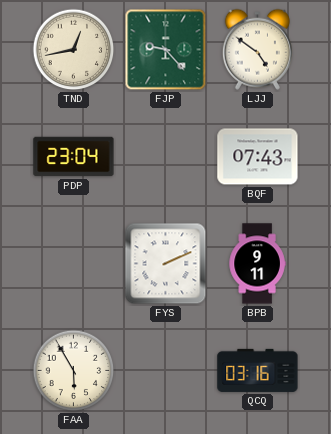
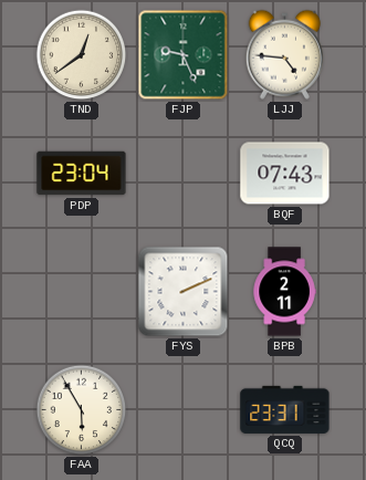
TND: 12:43 -> 12:39 (82, 55)
FJP: 9:23 -> 9:26 (184, 55)
LJJ: 4:51 -> 4:46 (284, 54)
BPB: 9:11 -> 2:11 (284, 292)
QCQ: 03:16 -> 23:31 (285, 409)
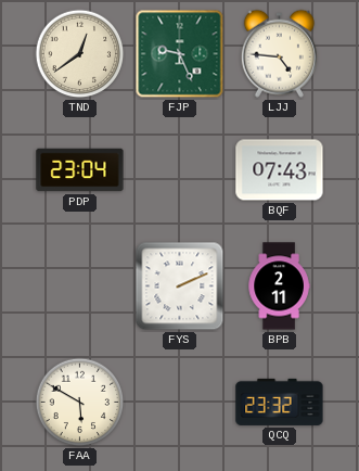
FAA: 5:55 -> 5:50 (80, 403)
QCQ: 23:31 -> 23:32 (280, 402)
